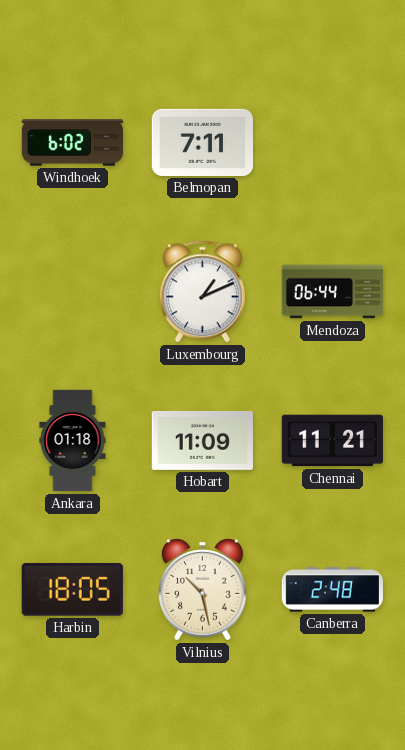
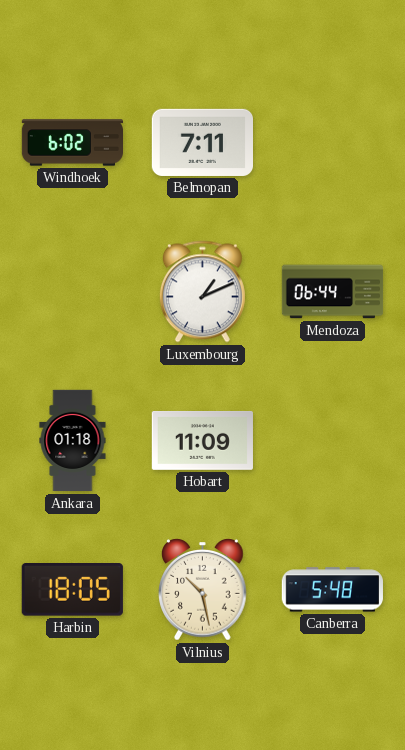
Chennai: 11:21 -> none (332, 441)
Canberra: 2:48 -> 5:48 (332, 590)
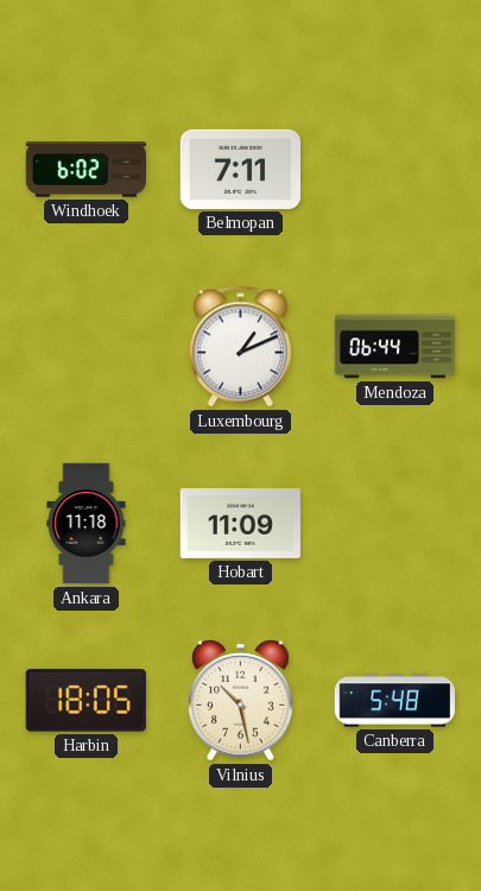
Ankara: 01:18 -> 11:18 (87, 524)
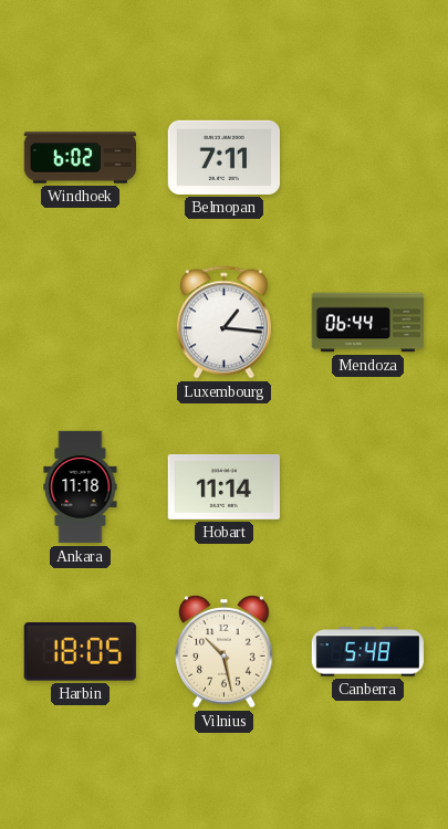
Luxembourg: 1:11 -> 1:16 (223, 323)
Hobart: 11:09 -> 11:14 (223, 486)
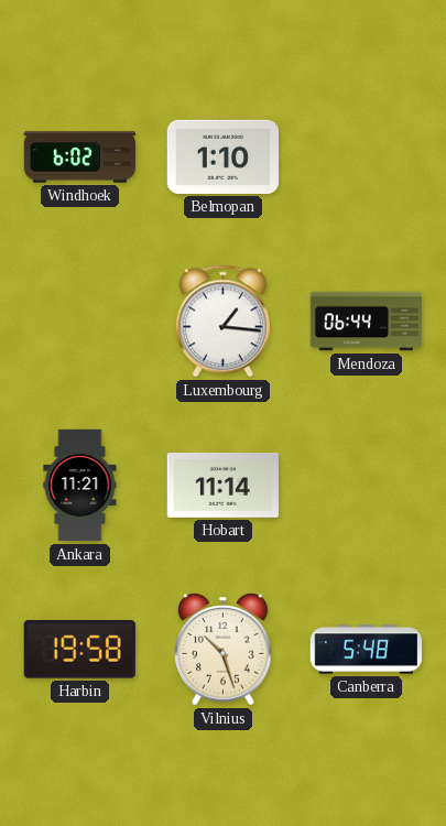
Belmopan: 7:11 -> 1:10 (222, 156)
Ankara: 11:18 -> 11:21 (80, 486)
Harbin: 18:05 -> 19:58 (79, 650)
Vilnius: 10:28 -> 10:27 (224, 650)
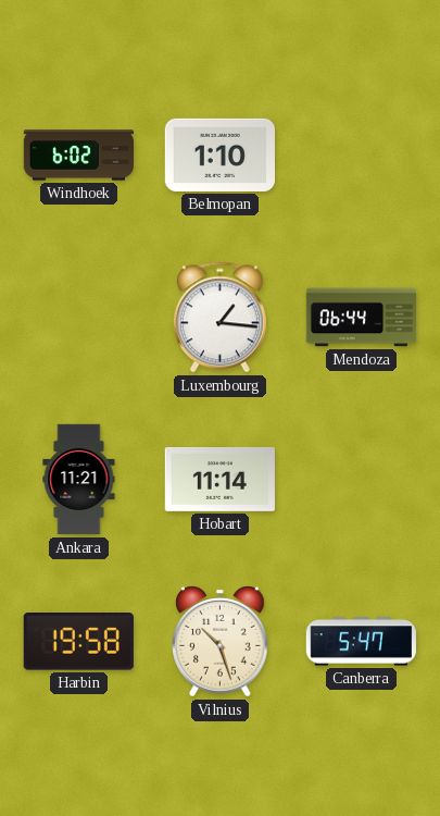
Canberra: 5:48 -> 5:47 (361, 642)
